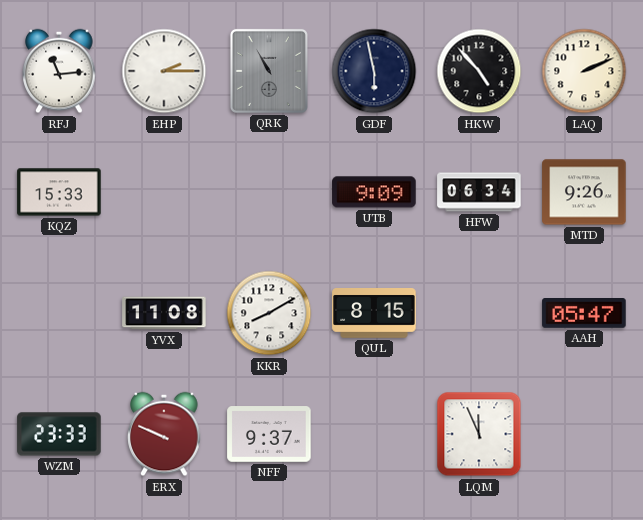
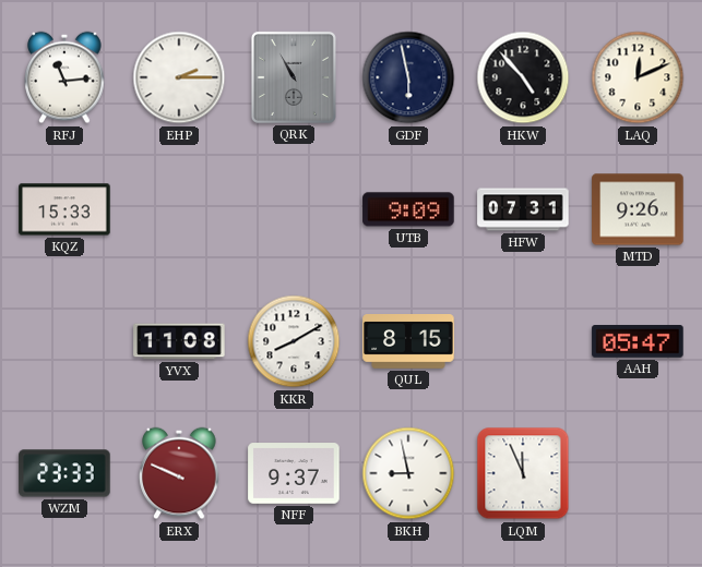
LAQ: 2:11 -> 12:11 (638, 77)
HFW: 06:34 -> 07:31 (523, 209)
BKH: none -> 8:58 (408, 473)
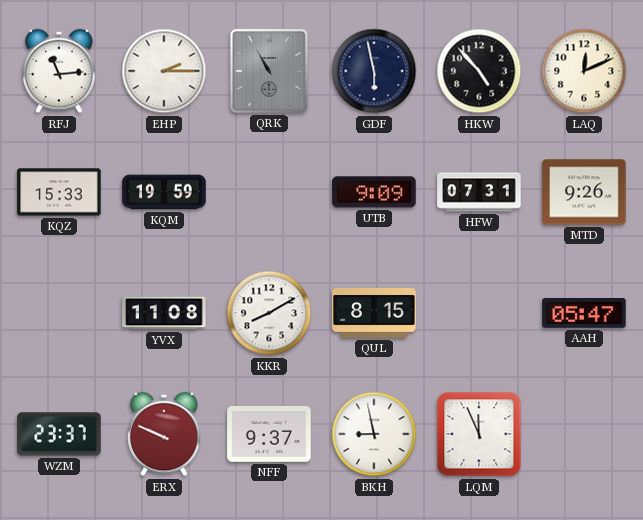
KQM: none -> 19:59 (164, 192)
WZM: 23:33 -> 23:37 (59, 434)
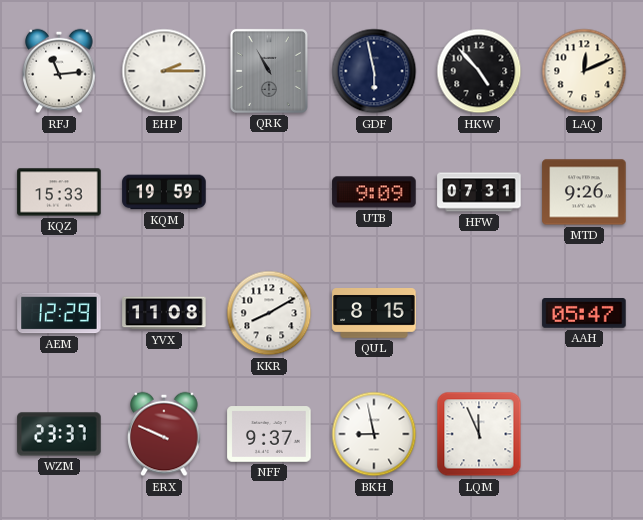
AEM: none -> 12:29 (59, 313)
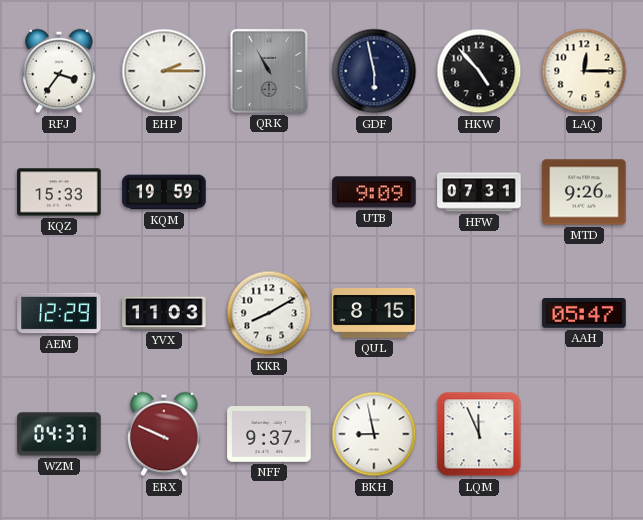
RFJ: 11:14 -> 3:36 (59, 71)
LAQ: 12:11 -> 12:15 (584, 71)
YVX: 11:08 -> 11:03 (164, 313)
WZM: 23:37 -> 04:37 (59, 434)
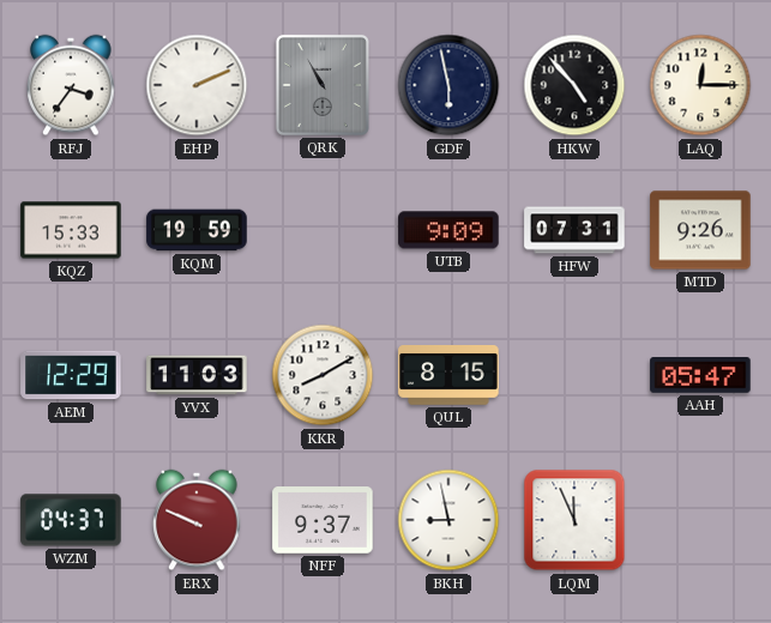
EHP: 2:15 -> 2:11 (197, 85)
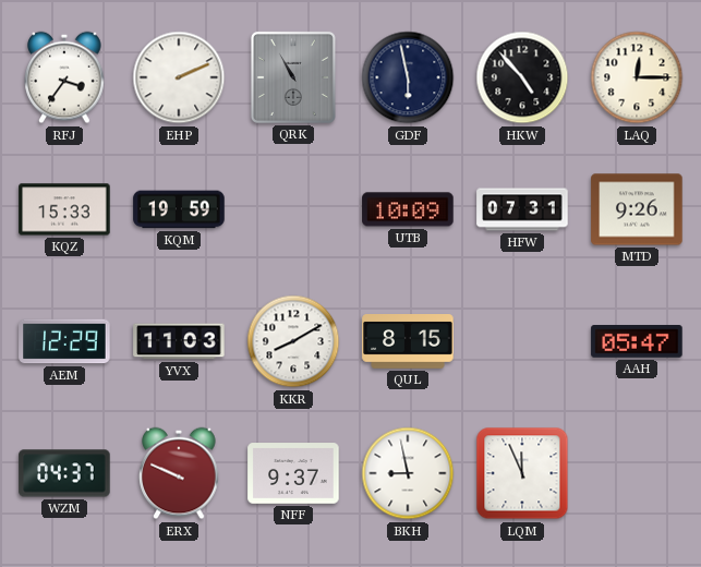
UTB: 9:09 -> 10:09 (408, 209)
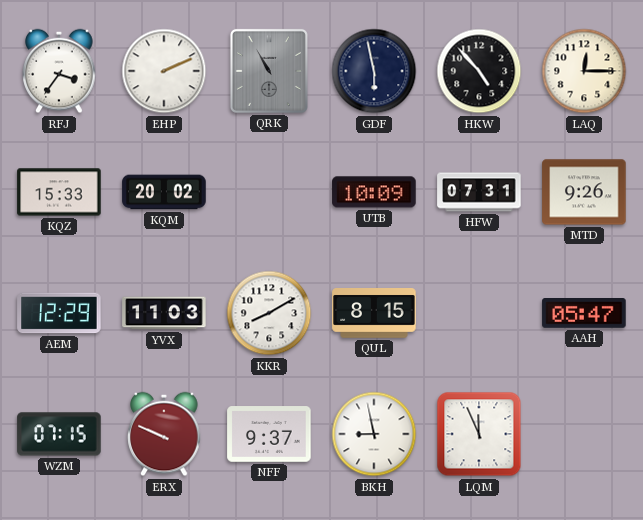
KQM: 19:59 -> 20:02 (164, 192)
WZM: 04:37 -> 07:15 (59, 434)
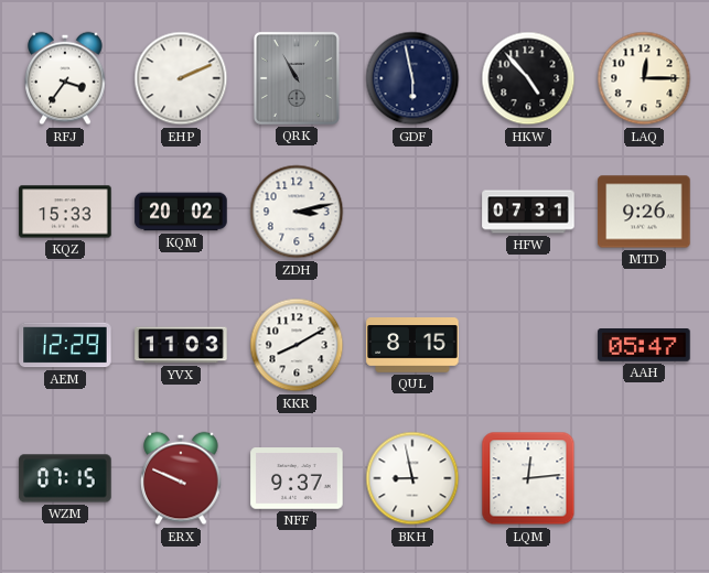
ZDH: none -> 3:13 (297, 212)
UTB: 10:09 -> none (374, 192)
LQM: 11:56 -> 12:14 (528, 478)
